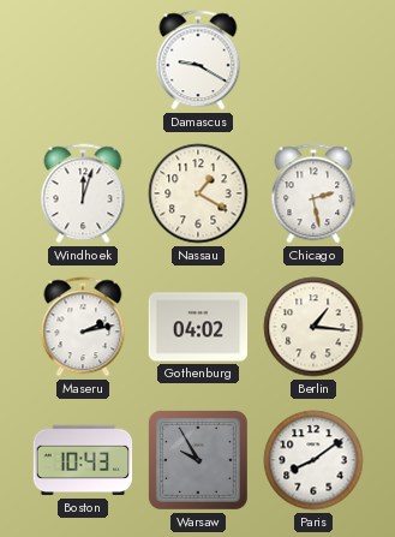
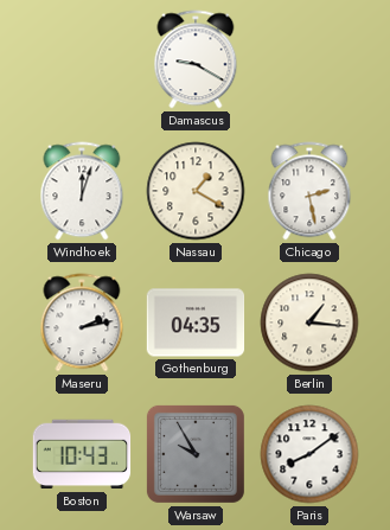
Gothenburg: 04:02 -> 04:35 (196, 323)
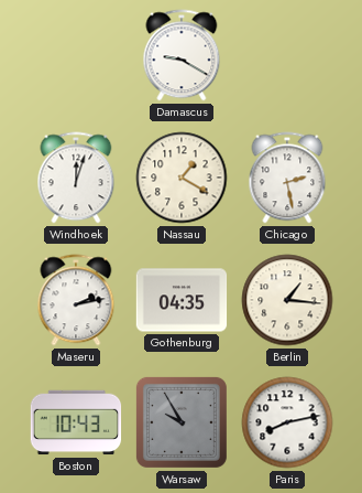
Paris: 8:09 -> 8:13 (287, 422)
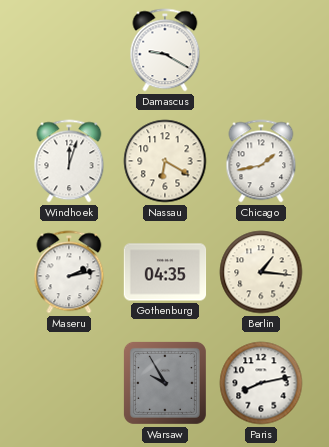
Nassau: 1:20 -> 6:20 (165, 161)
Chicago: 2:28 -> 1:43 (261, 161)
Boston: 10:43 -> none (76, 422)
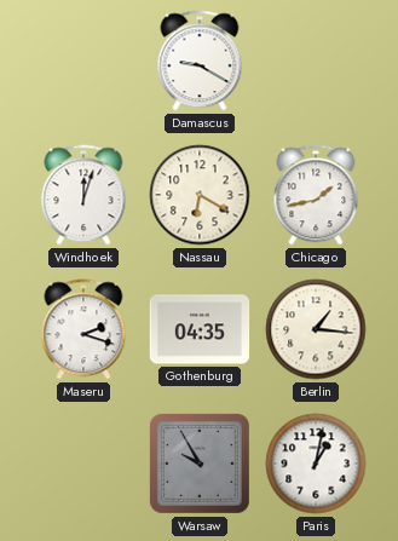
Maseru: 2:13 -> 2:18 (83, 329)
Paris: 8:13 -> 1:02 (316, 464)
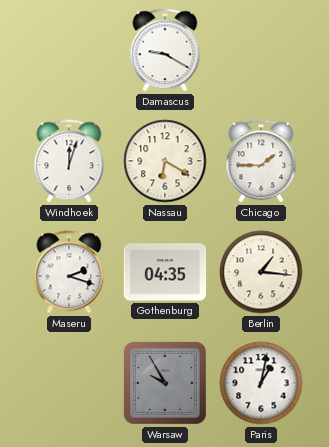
Chicago: 1:43 -> 1:45 (261, 161)
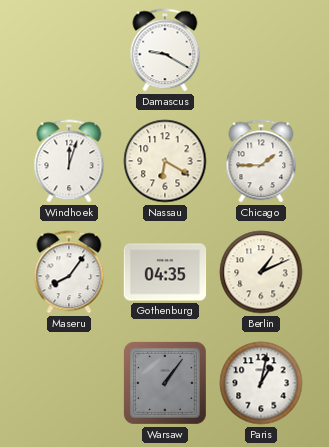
Maseru: 2:18 -> 8:06 (69, 272)
Berlin: 1:16 -> 1:11 (261, 272)
Warsaw: 9:55 -> 1:06 (165, 383)
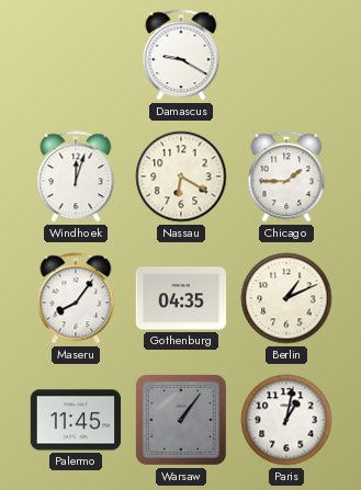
Palermo: none -> 11:45 (76, 420)
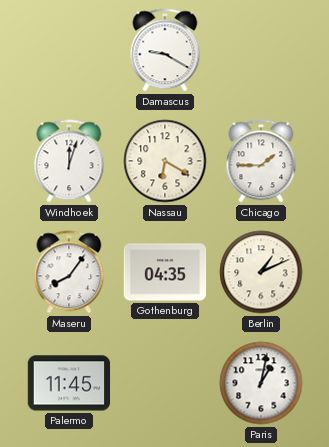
Warsaw: 1:06 -> none (181, 420)
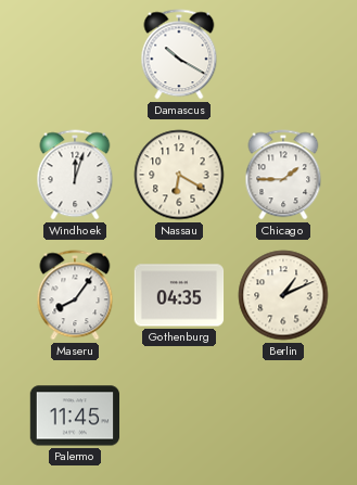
Damascus: 9:20 -> 10:20 (179, 54)
Paris: 1:02 -> none (261, 383)
